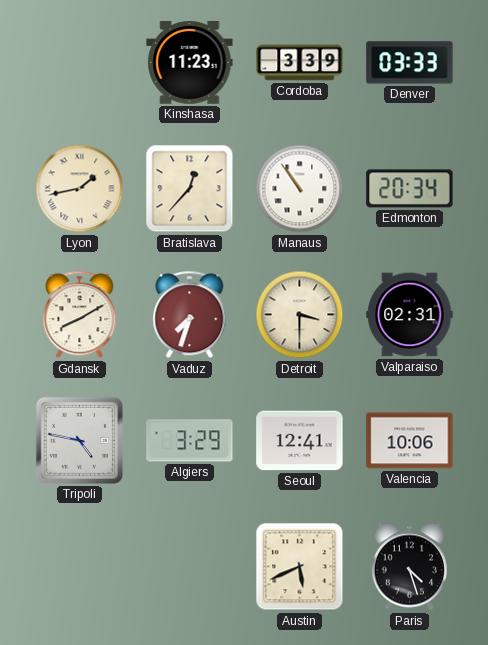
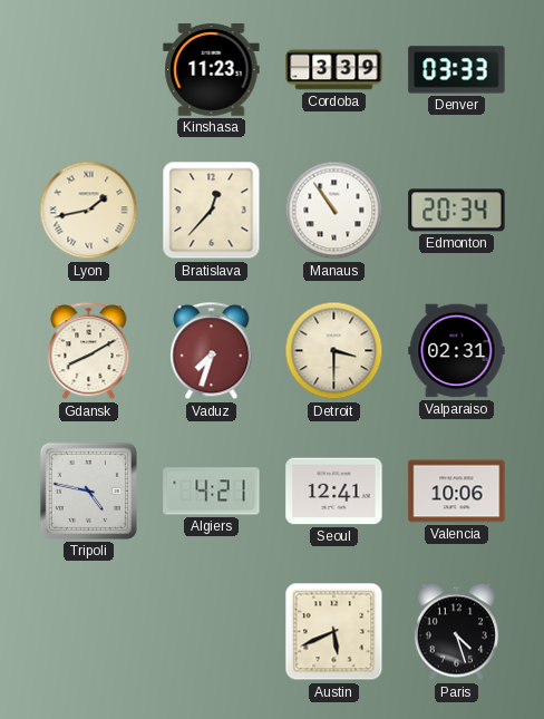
Algiers: 3:29 -> 4:21 (212, 492)
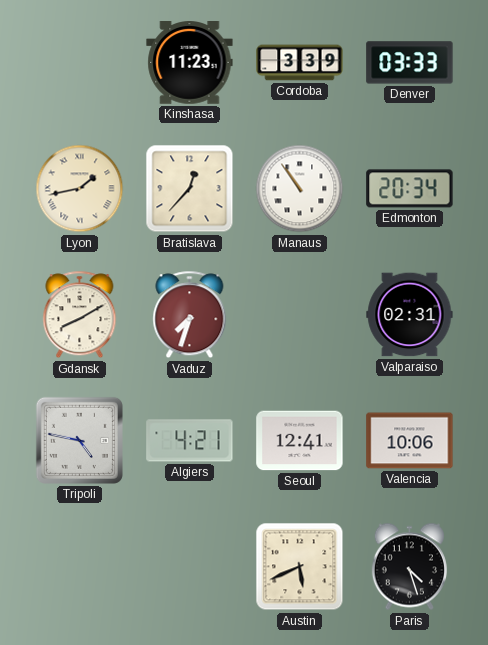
Detroit: 3:30 -> none (334, 351)
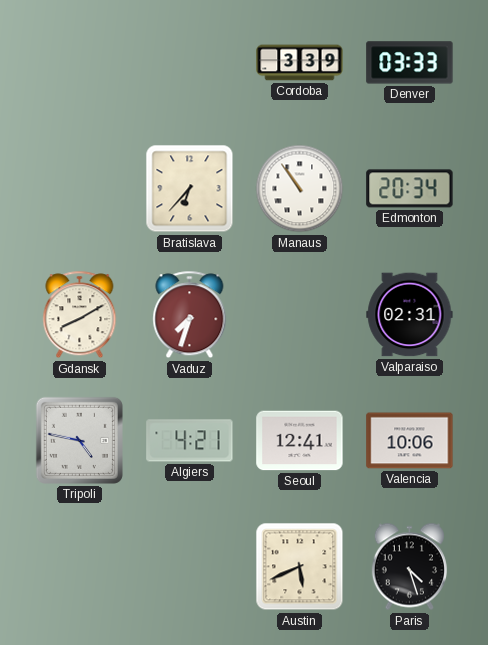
Kinshasa: 11:23 -> none (190, 63)
Lyon: 1:43 -> none (80, 189)
Bratislava: 12:37 -> 6:37 (190, 189)
